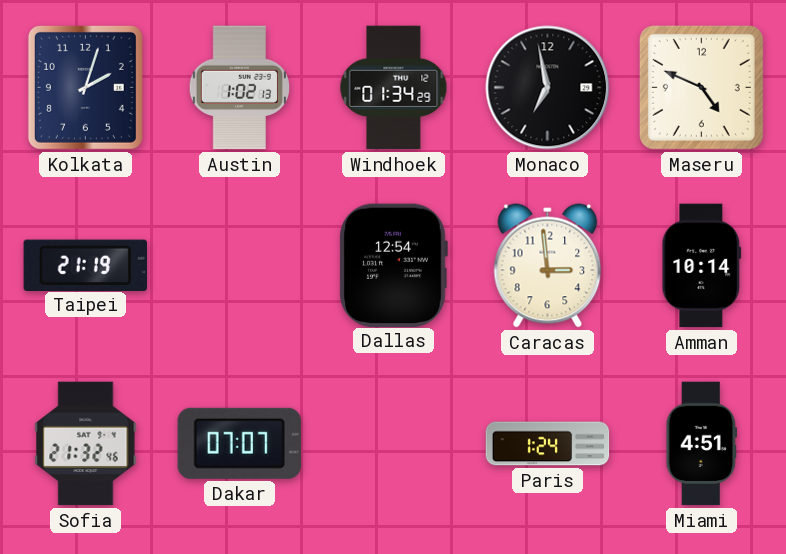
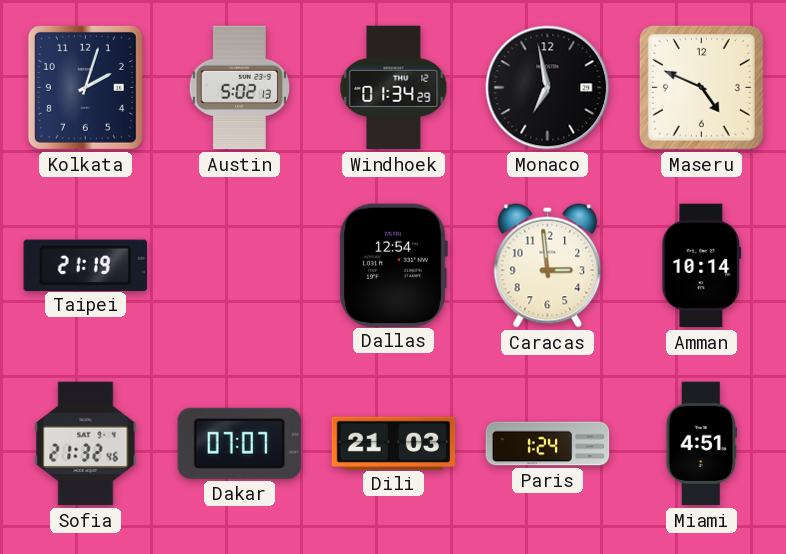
Austin: 1:02 -> 5:02 (239, 88)
Dili: none -> 21:03 (394, 443)
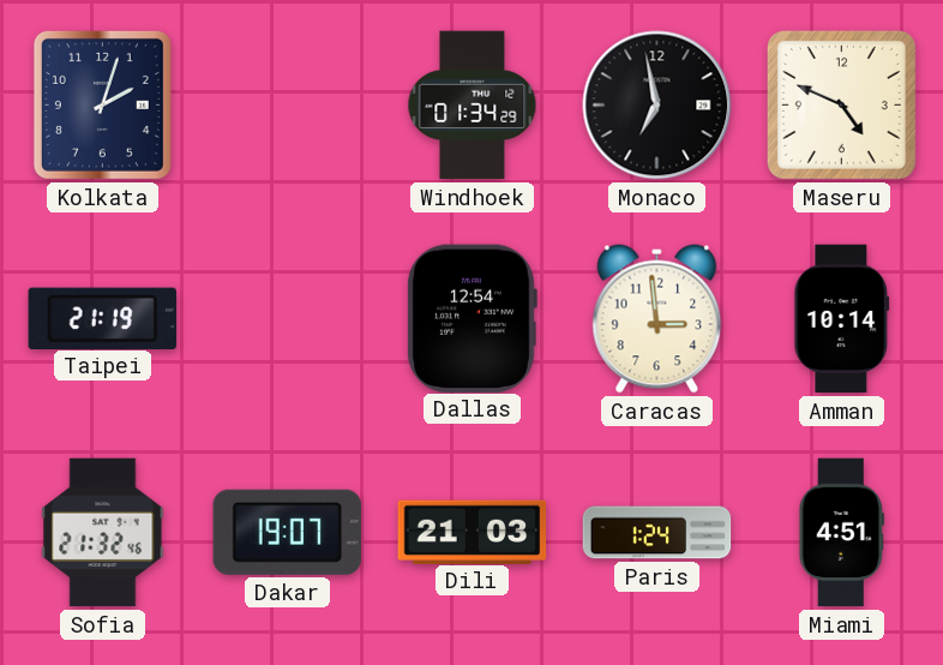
Austin: 5:02 -> none (239, 88)
Dakar: 07:07 -> 19:07 (287, 532)
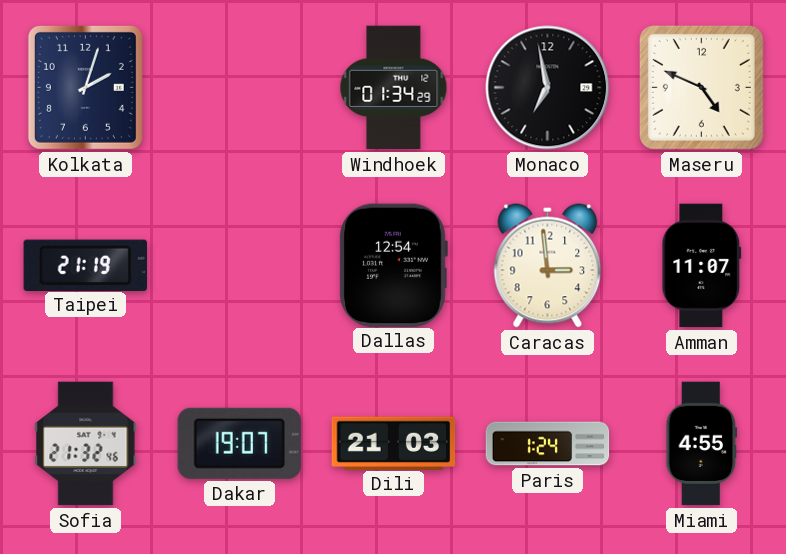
Amman: 10:14 -> 11:07 (702, 266)
Miami: 4:51 -> 4:55 (702, 444)
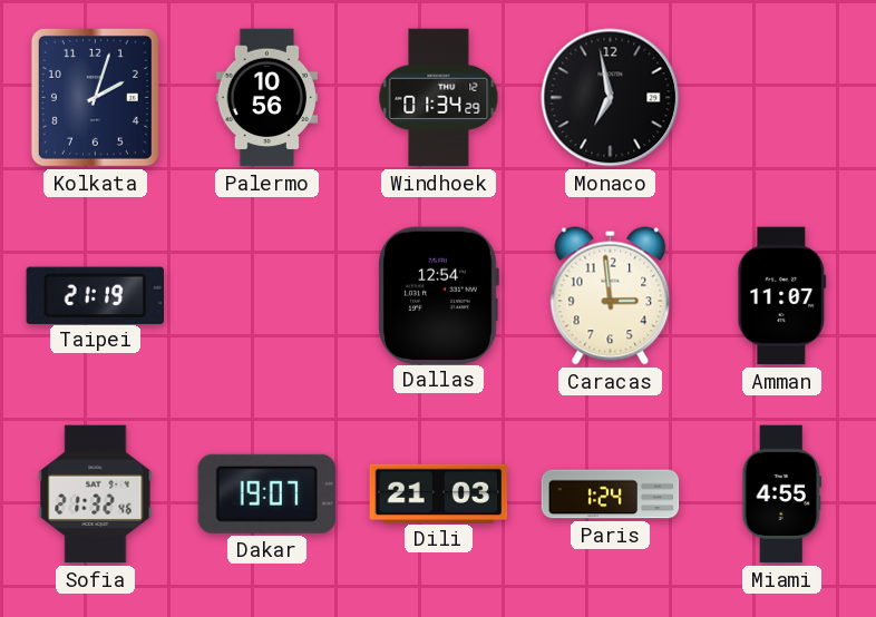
Palermo: none -> 10:56 (267, 98)
Maseru: 4:49 -> none (701, 87)
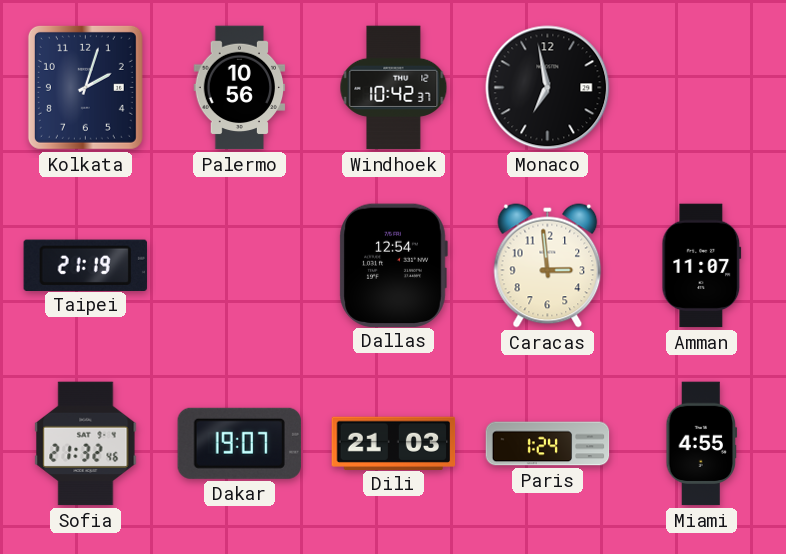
Windhoek: 01:34 -> 10:42 (394, 88)
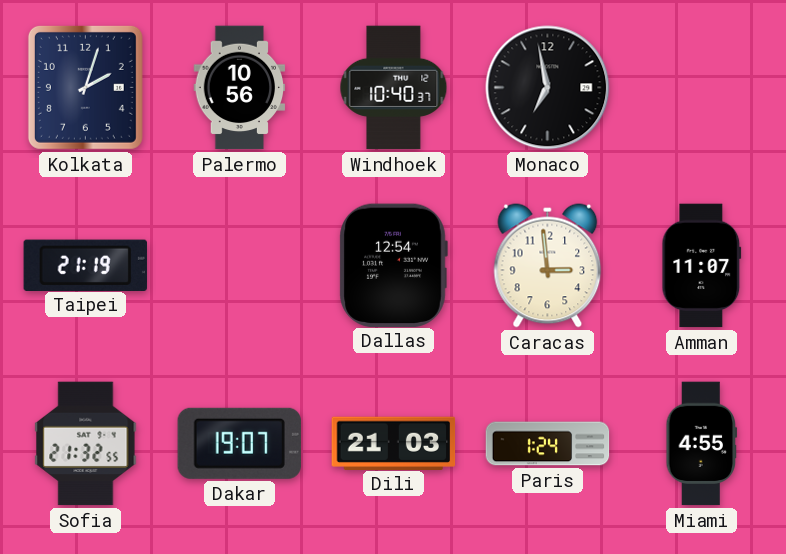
Windhoek: 10:42 -> 10:40 (394, 88)
Sofia: 21:32:46 -> 21:32:55 (86, 444)
